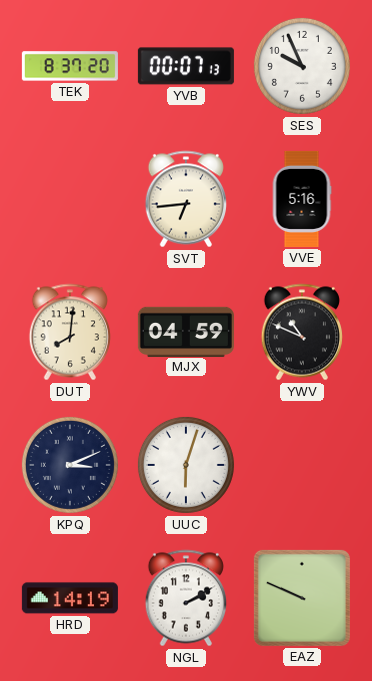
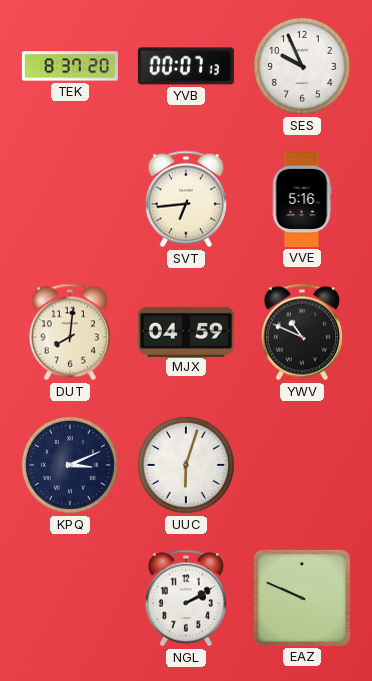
HRD: 14:19 -> none (70, 598)
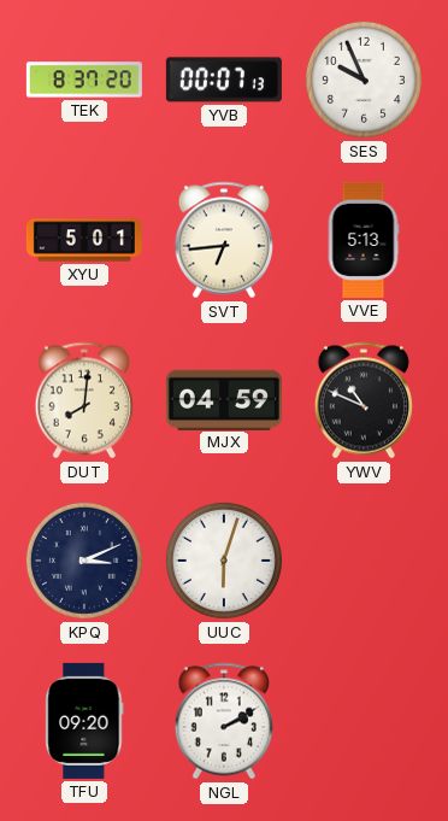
XYU: none -> 5:01 (84, 240)
VVE: 5:16 -> 5:13 (364, 240)
TFU: none -> 09:20 (84, 721)
EAZ: 9:49 -> none (302, 598)
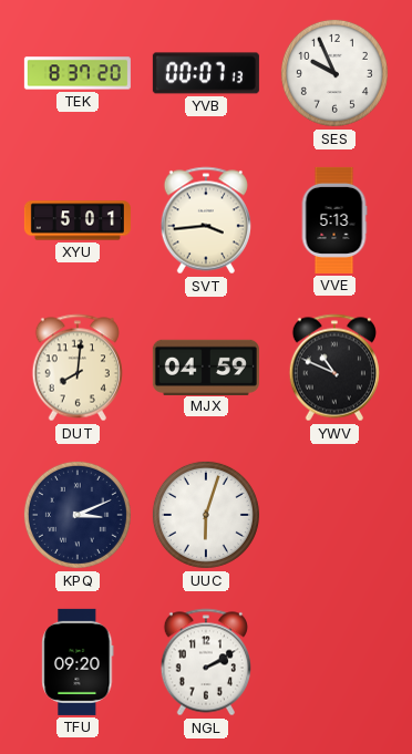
SVT: 6:44 -> 3:44 (206, 220)
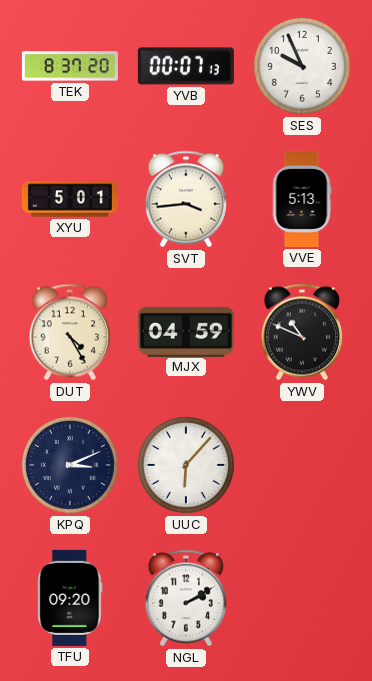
DUT: 8:01 -> 4:25 (70, 332)
UUC: 6:03 -> 6:07 (186, 465)
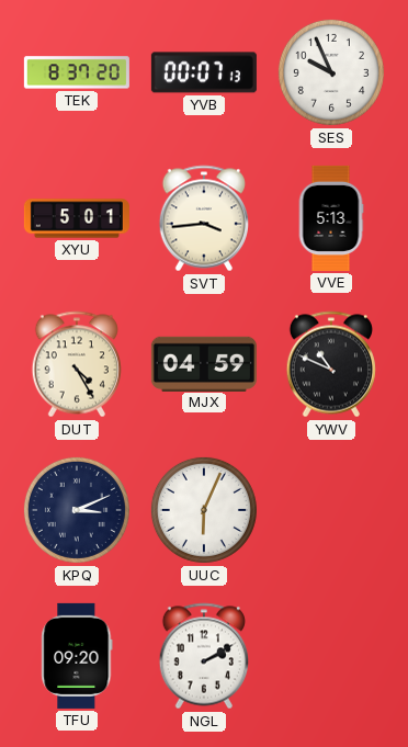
UUC: 6:07 -> 6:04 (204, 510)
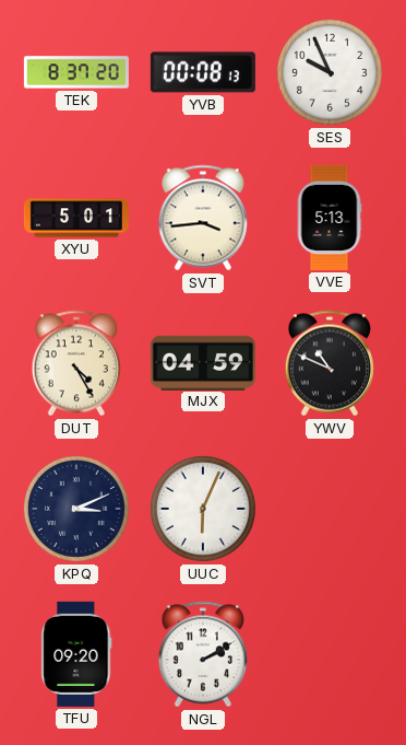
YVB: 00:07 -> 00:08 (203, 72)
